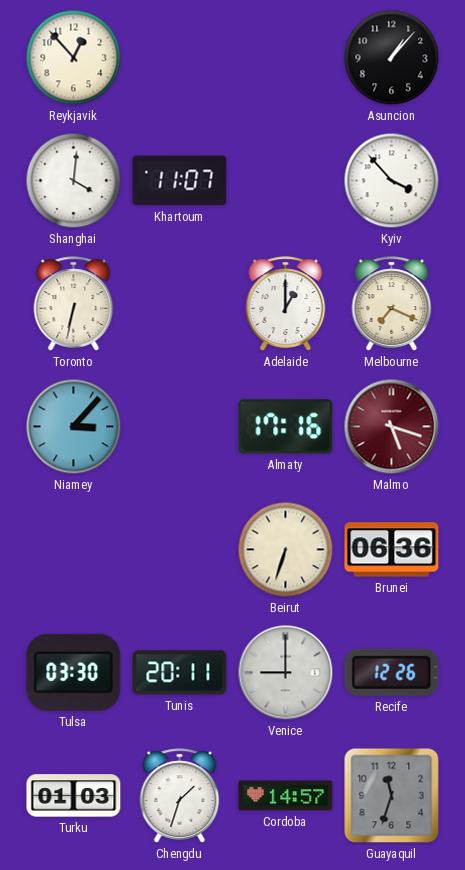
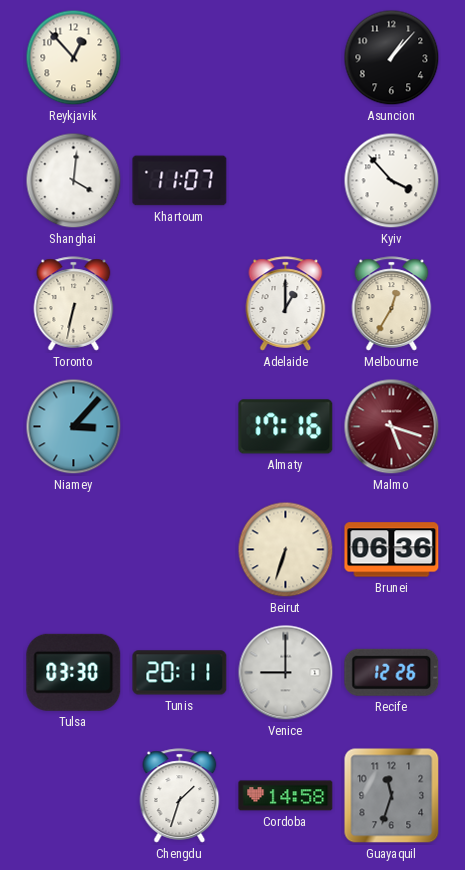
Melbourne: 7:19 -> 12:35 (392, 304)
Turku: 01:03 -> none (74, 796)
Cordoba: 14:57 -> 14:58 (286, 796)
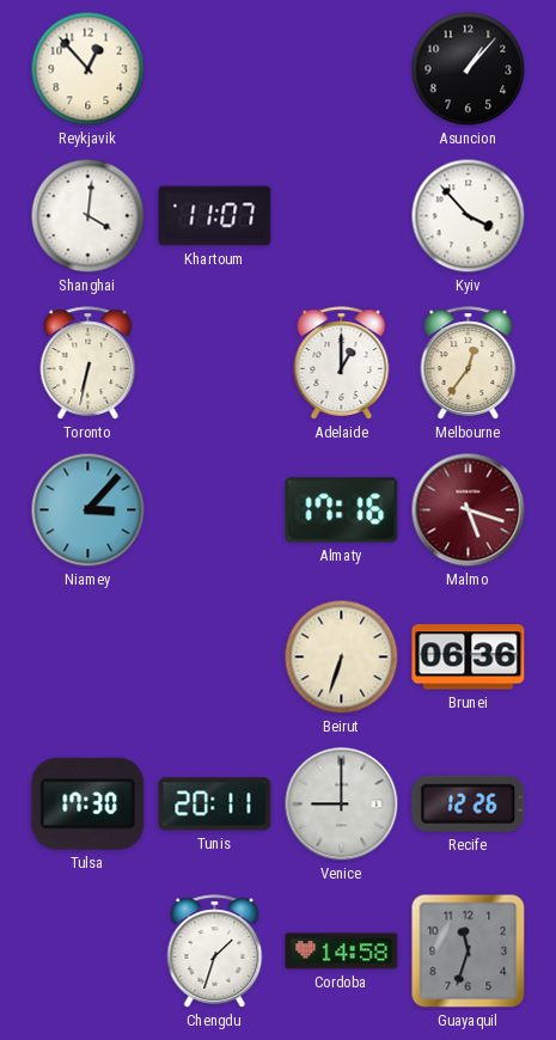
Melbourne: 12:35 -> 12:36 (469, 363)
Tulsa: 03:30 -> 17:30 (88, 803)
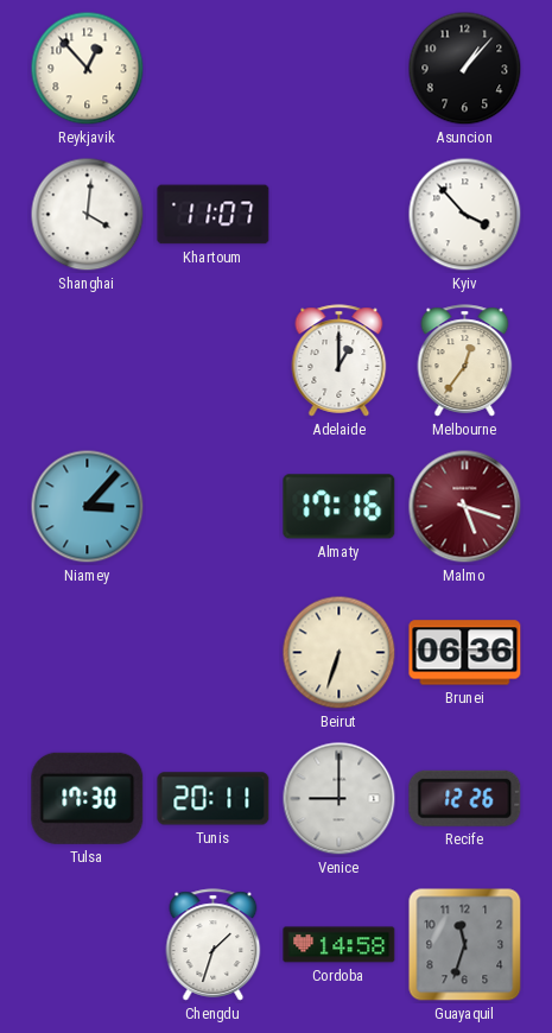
Toronto: 6:32 -> none (88, 363)
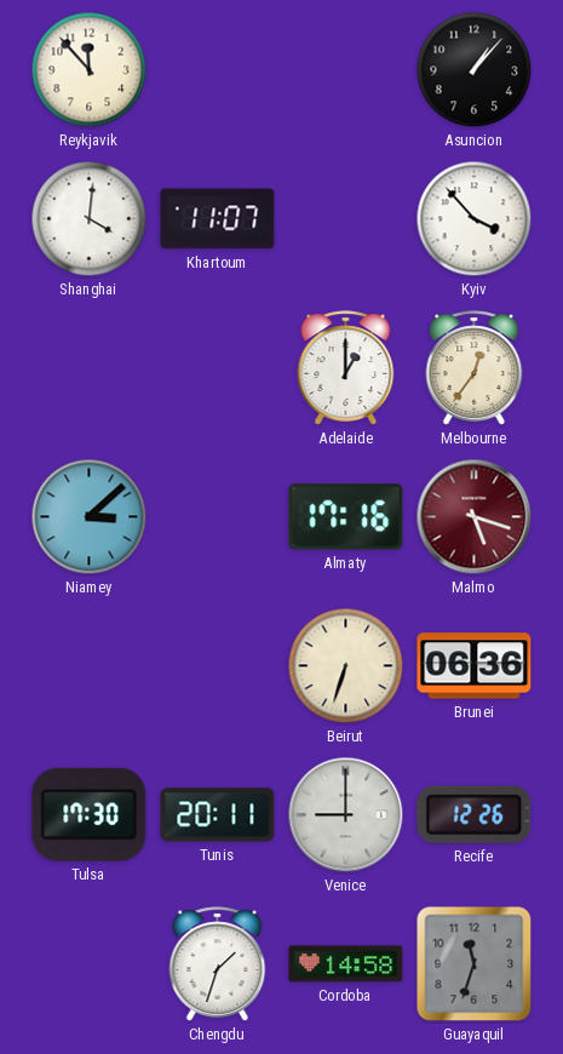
Reykjavik: 12:53 -> 11:53 (90, 70)
Niamey: 3:07 -> 3:08 (90, 517)
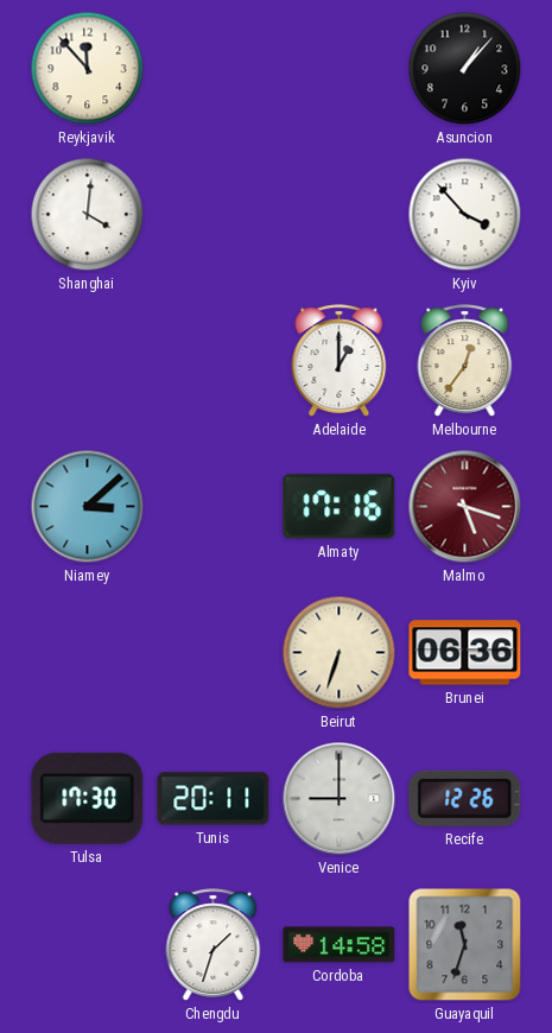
Khartoum: 11:07 -> none (218, 219)
